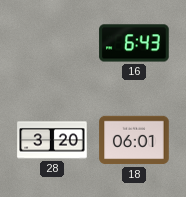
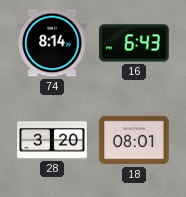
74: none -> 8:14 (52, 43)
18: 06:01 -> 08:01 (134, 140)
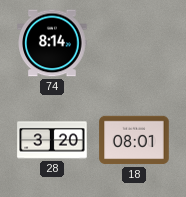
16: 6:43 -> none (134, 43)
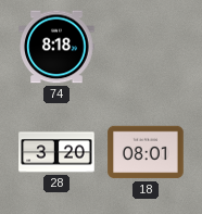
74: 8:14 -> 8:18 (56, 47)
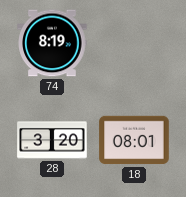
74: 8:18 -> 8:19 (52, 43)
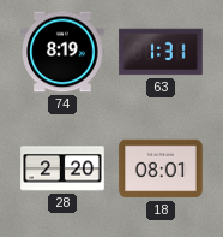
63: none -> 1:31 (161, 52)
28: 3:20 -> 2:20 (62, 168)
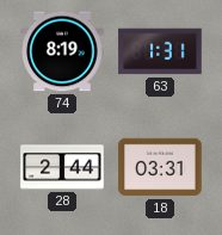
28: 2:20 -> 2:44 (62, 167)
18: 08:01 -> 03:31 (160, 167)
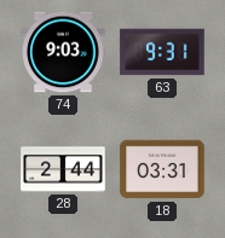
74: 8:19 -> 9:03 (63, 52)
63: 1:31 -> 9:31 (162, 52)
